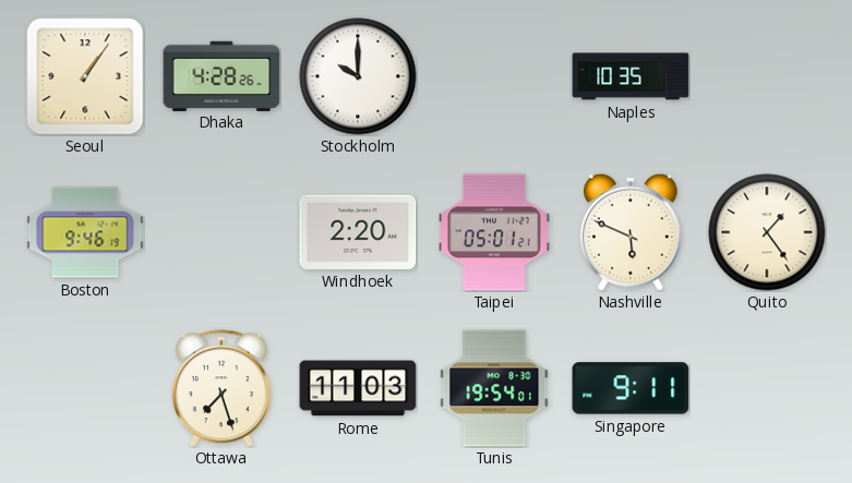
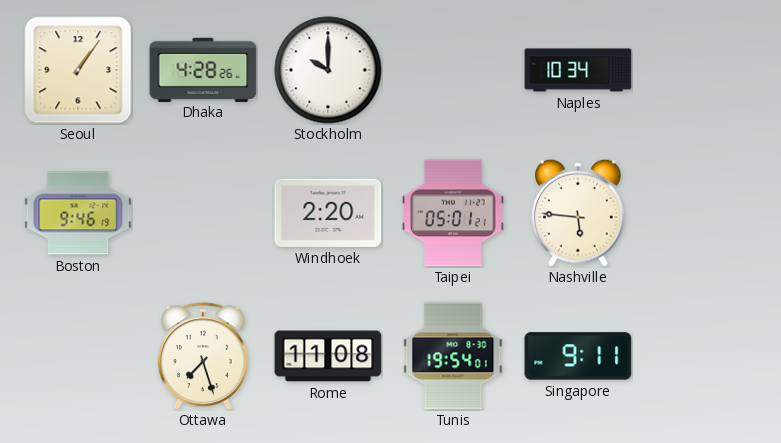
Naples: 10:35 -> 10:34 (578, 70)
Nashville: 5:49 -> 5:46 (579, 213)
Quito: 1:24 -> none (767, 232)
Rome: 11:03 -> 11:08 (328, 356)
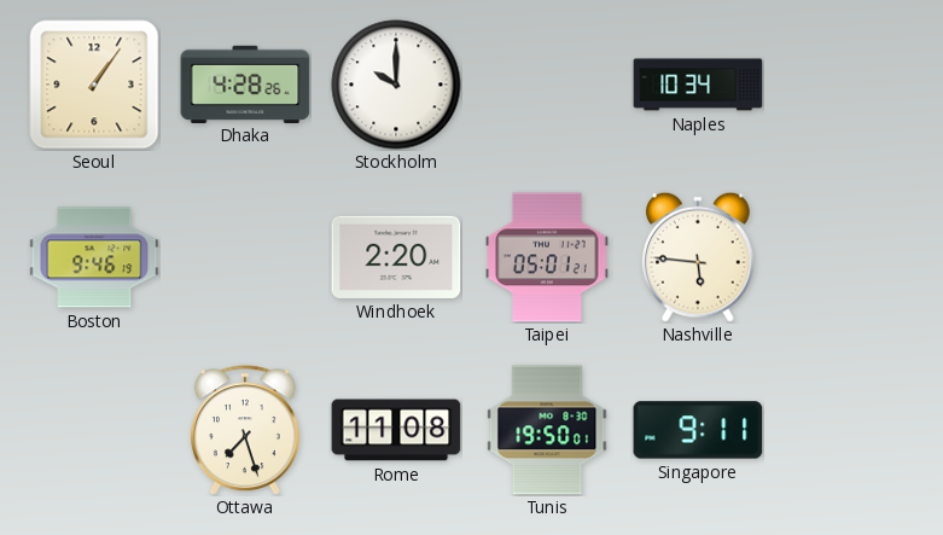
Tunis: 19:54 -> 19:50 (547, 430)
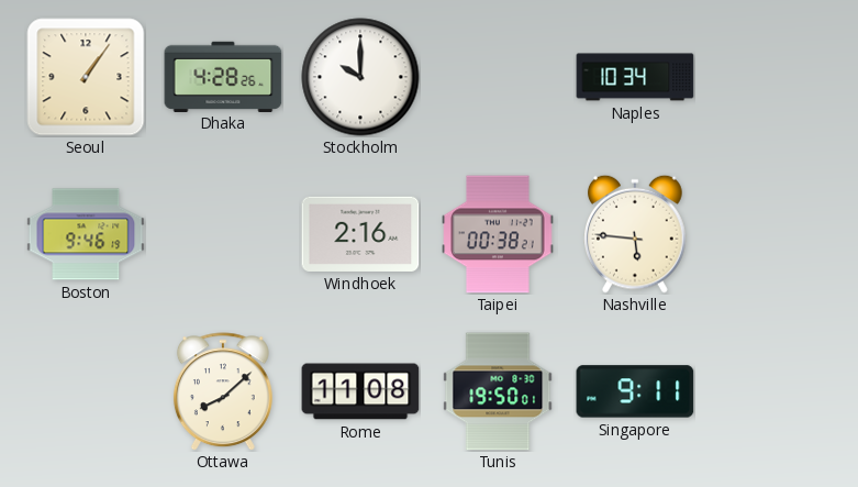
Windhoek: 2:20 -> 2:16 (360, 234)
Taipei: 05:01 -> 00:38 (498, 234)
Ottawa: 7:27 -> 8:08 (223, 391)
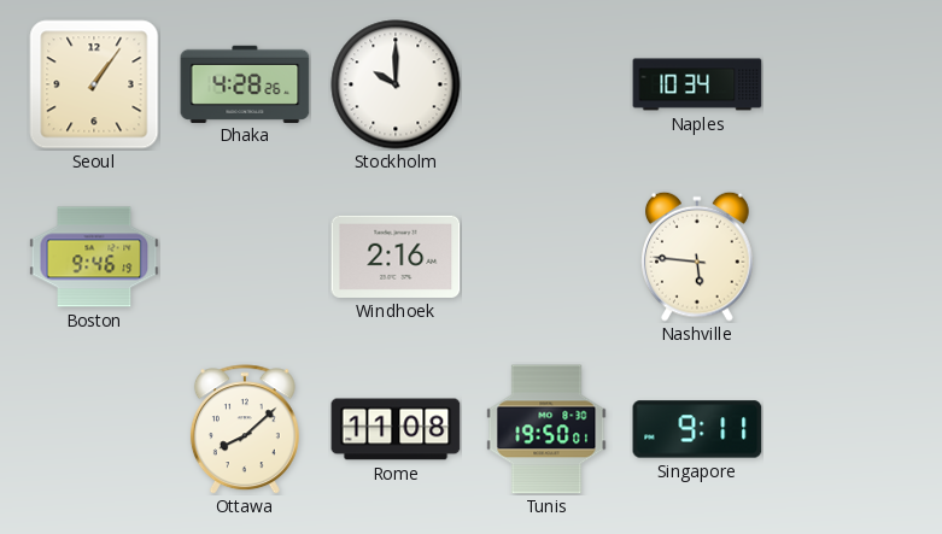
Taipei: 00:38 -> none (498, 234)
